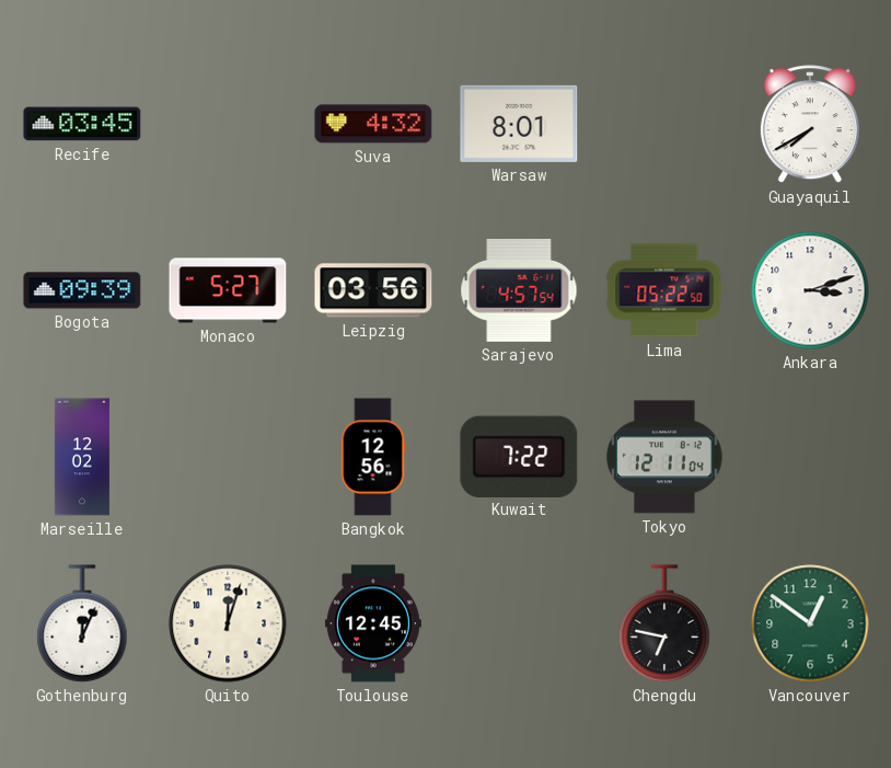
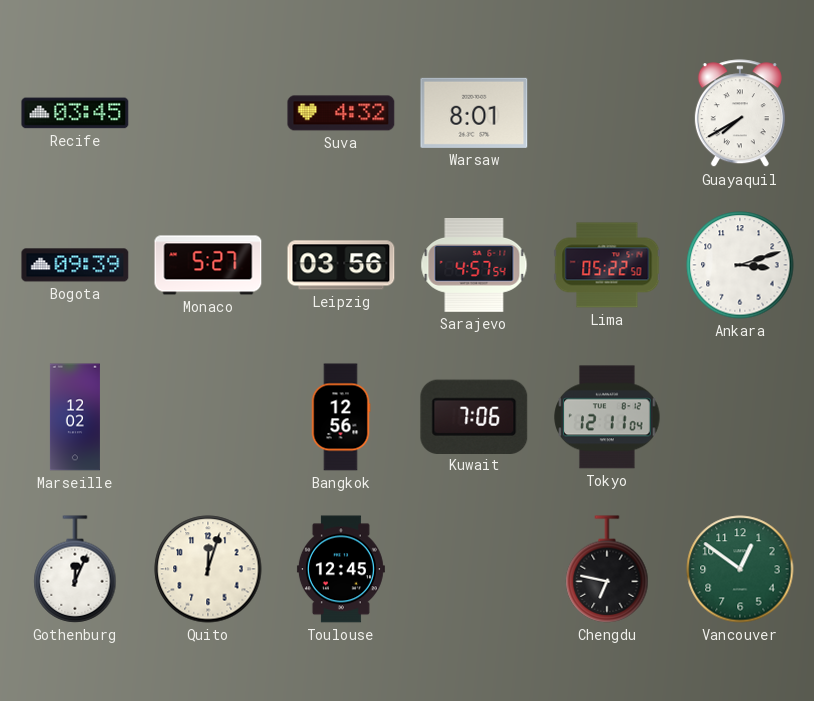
Kuwait: 7:22 -> 7:06 (474, 416)
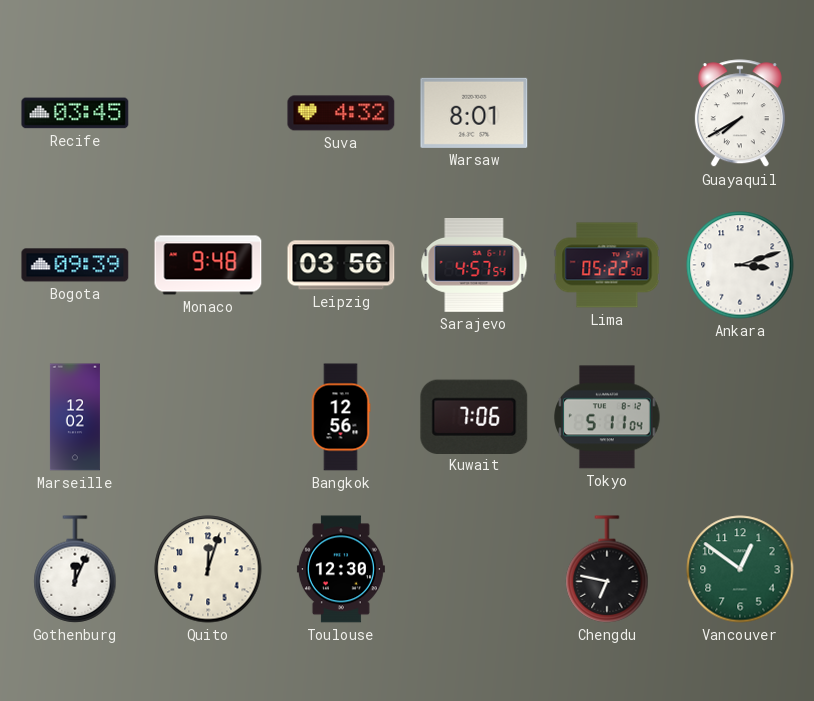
Monaco: 5:27 -> 9:48 (208, 265)
Tokyo: 12:11 -> 5:11 (607, 417)
Toulouse: 12:45 -> 12:30 (341, 569)
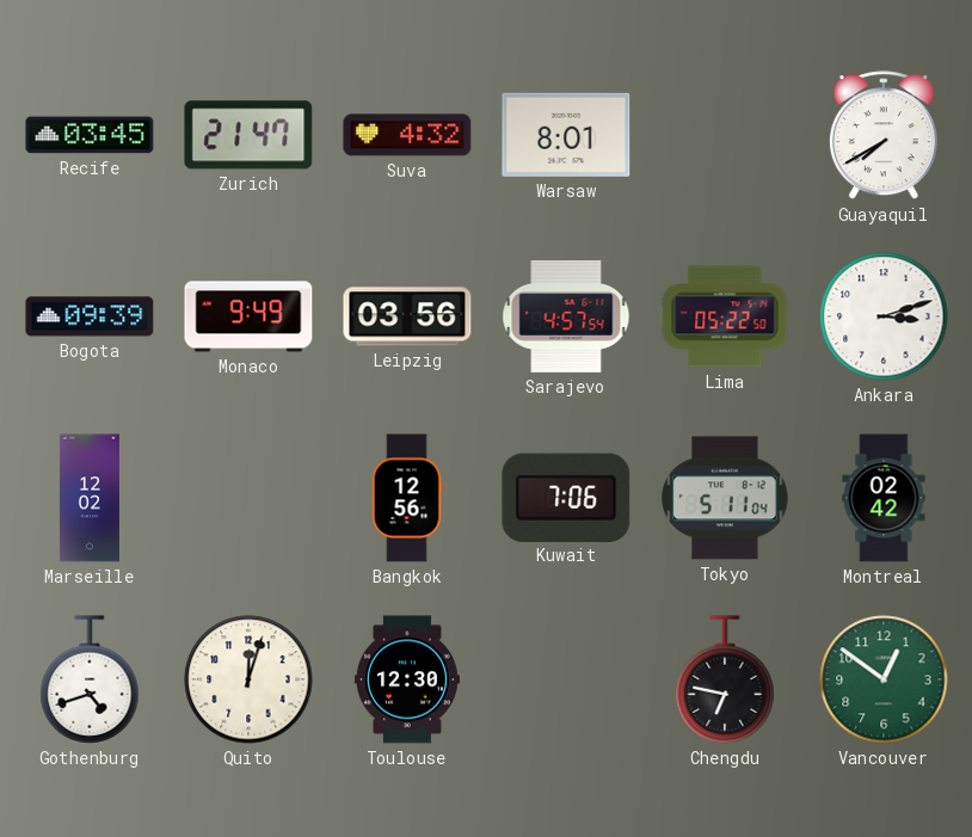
Zurich: none -> 21:47 (248, 135)
Monaco: 9:48 -> 9:49 (248, 316)
Montreal: none -> 02:42 (884, 498)
Gothenburg: 12:04 -> 4:42 (90, 679)
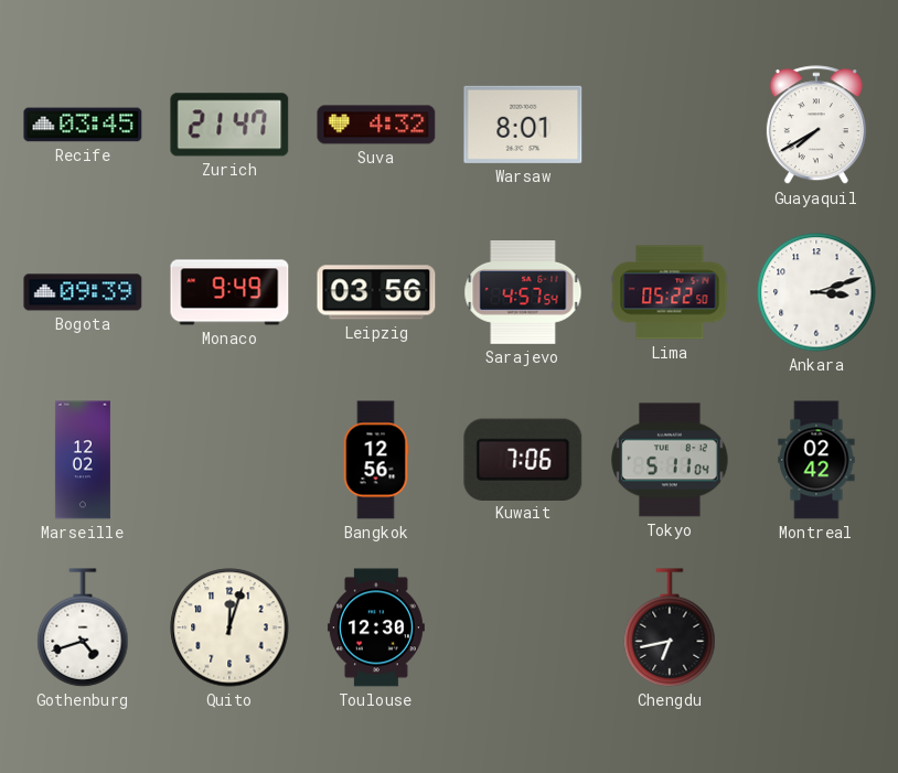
Chengdu: 6:47 -> 6:43 (670, 627)
Vancouver: 12:51 -> none (884, 679)
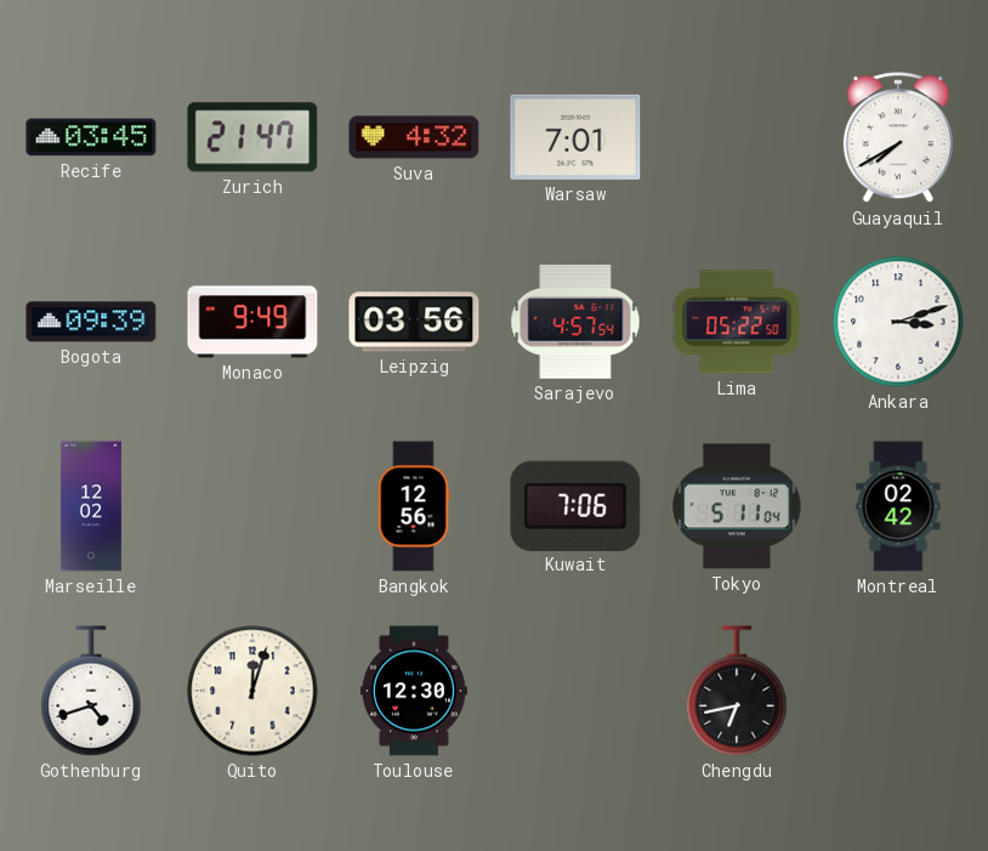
Warsaw: 8:01 -> 7:01 (575, 137)
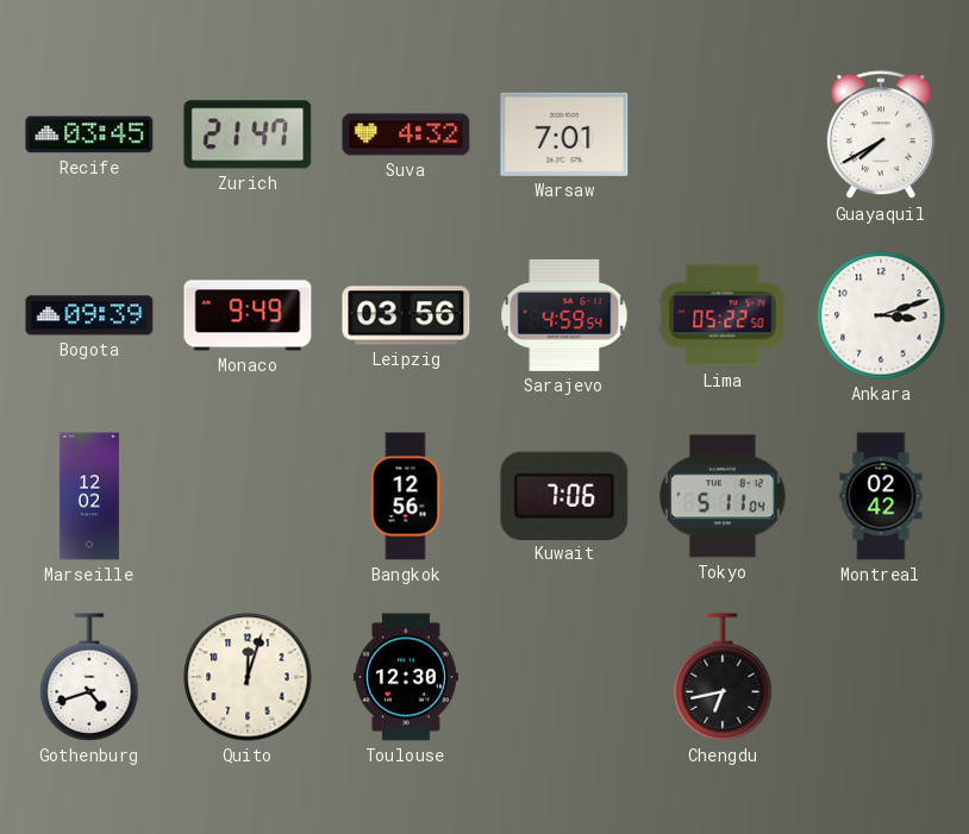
Sarajevo: 4:57 -> 4:59 (564, 316)
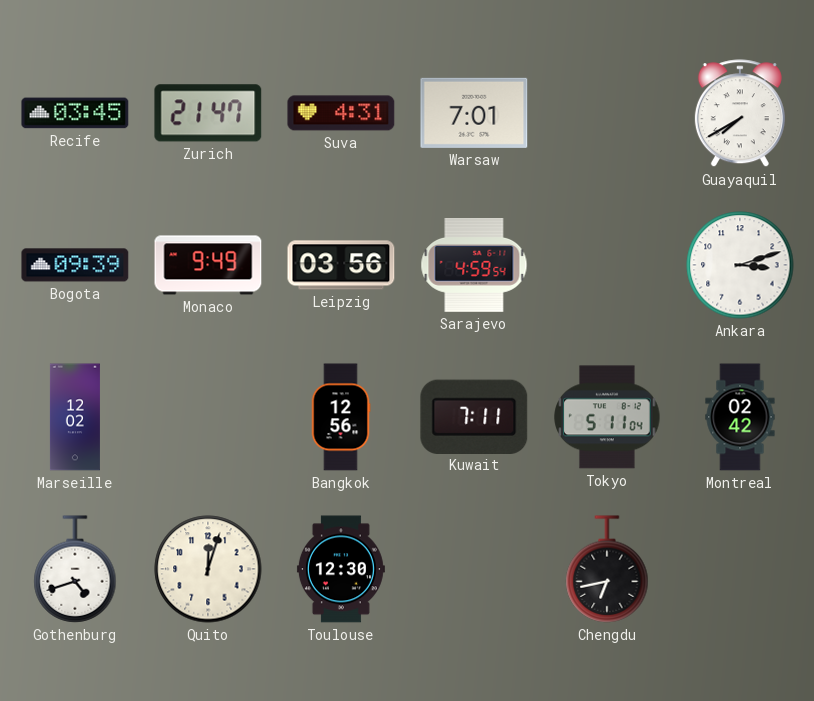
Suva: 4:32 -> 4:31 (341, 113)
Lima: 05:22 -> none (723, 315)
Kuwait: 7:06 -> 7:11 (474, 416)
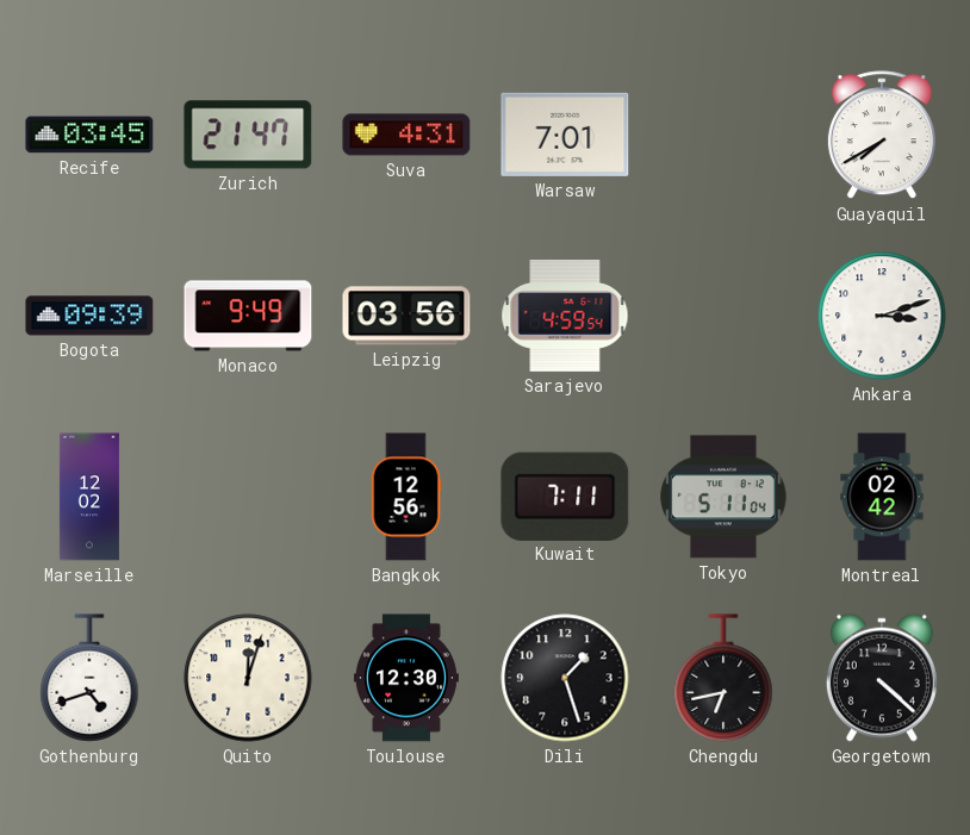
Dili: none -> 1:27 (565, 678)
Georgetown: none -> 4:22 (882, 678)
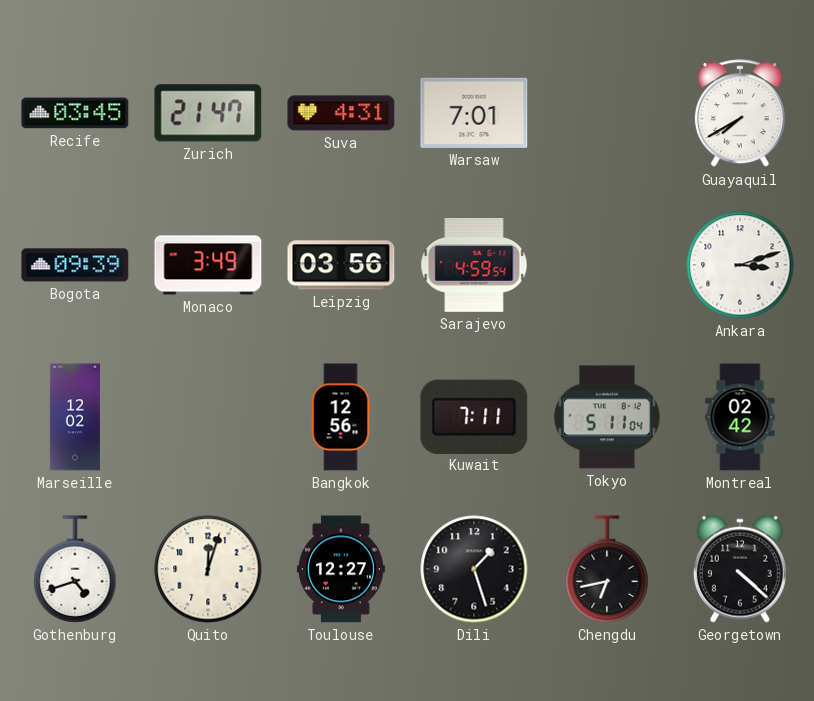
Monaco: 9:49 -> 3:49 (208, 265)
Toulouse: 12:30 -> 12:27 (341, 569)
